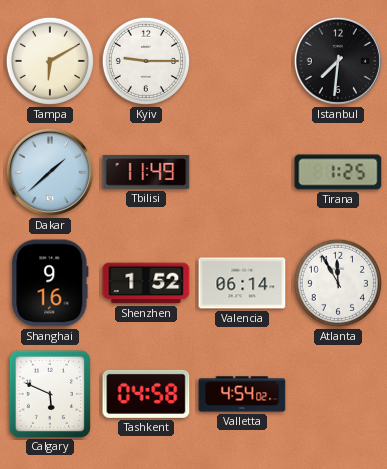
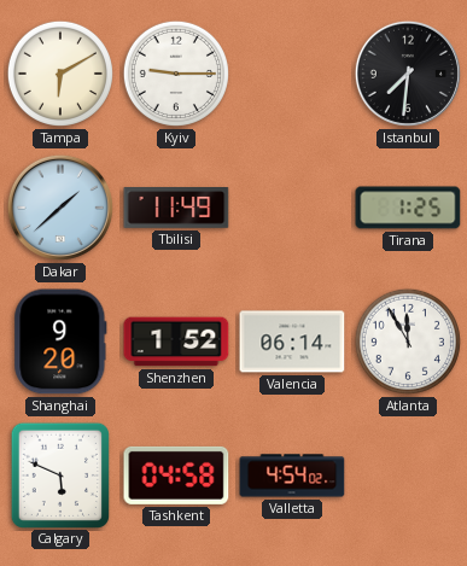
Shanghai: 9:16 -> 9:20 (60, 342)
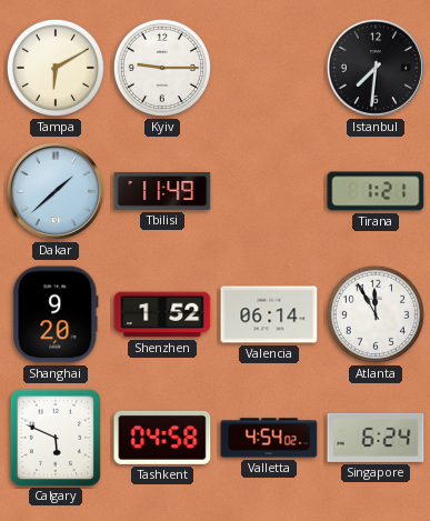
Tirana: 1:25 -> 1:21 (376, 191)
Singapore: none -> 6:24 (376, 438)
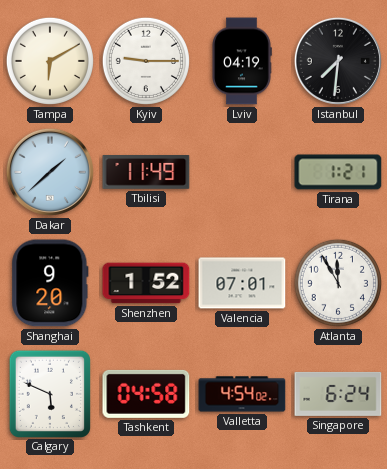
Lviv: none -> 04:19 (242, 61)
Valencia: 06:14 -> 07:01 (242, 283)
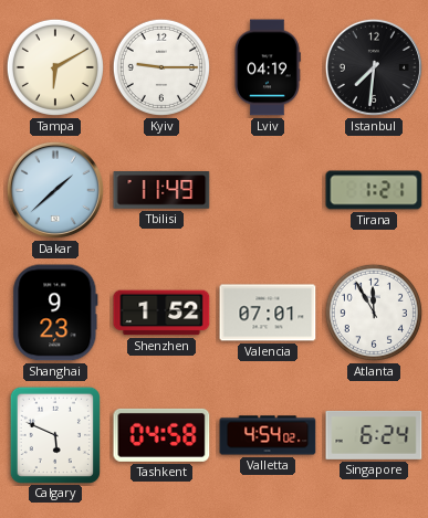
Shanghai: 9:20 -> 9:23 (55, 313)
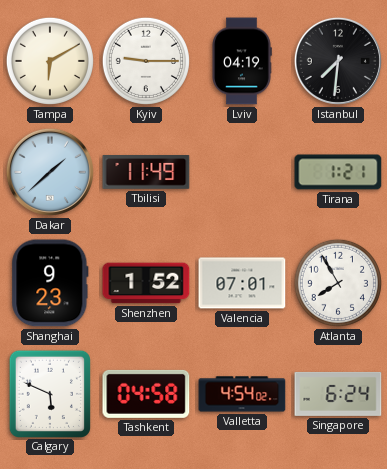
Atlanta: 11:55 -> 7:55 (338, 283)
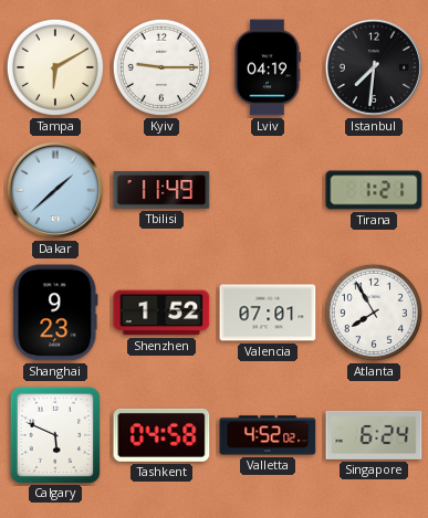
Valletta: 4:54 -> 4:52 (268, 435)
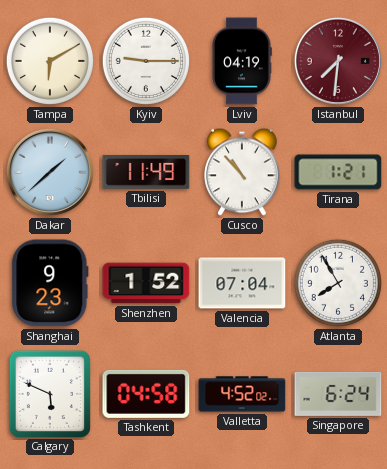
Istanbul dial: black -> burgundy (338, 61)
Cusco: none -> 10:53 (242, 172)
Valencia: 07:01 -> 07:04 (242, 283)
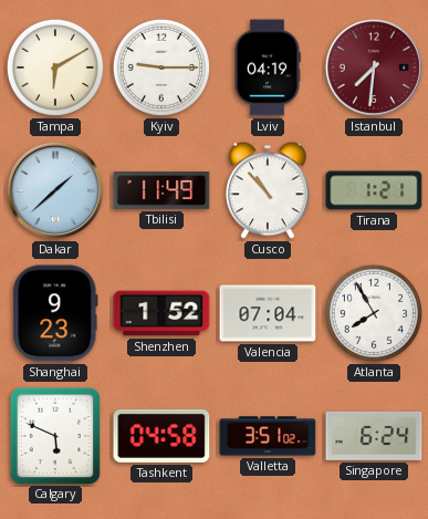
Valletta: 4:52 -> 3:51 (268, 436)
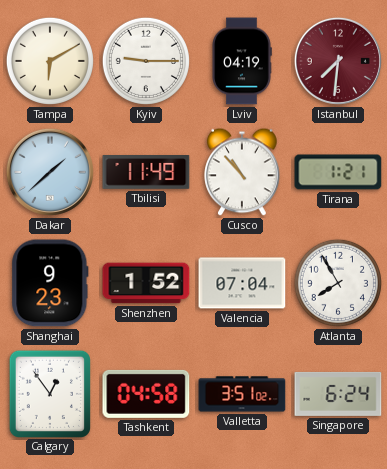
Calgary: 5:49 -> 12:54 (50, 393)
